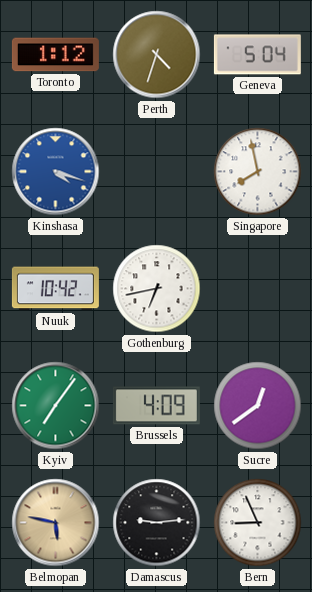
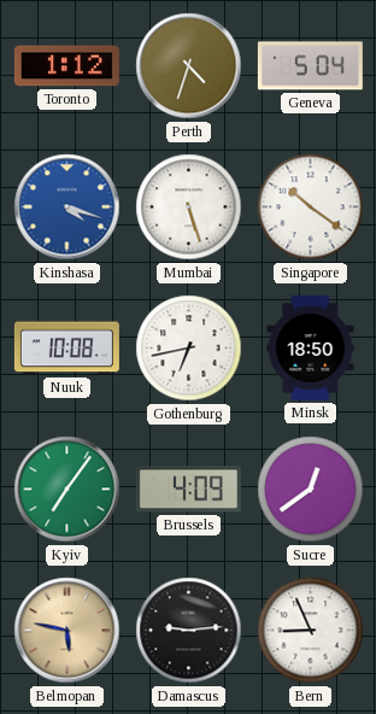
Mumbai: none -> 5:27 (189, 207)
Singapore: 7:58 -> 10:21 (311, 207)
Nuuk: 10:42 -> 10:08 (66, 349)
Minsk: none -> 18:50 (311, 347)
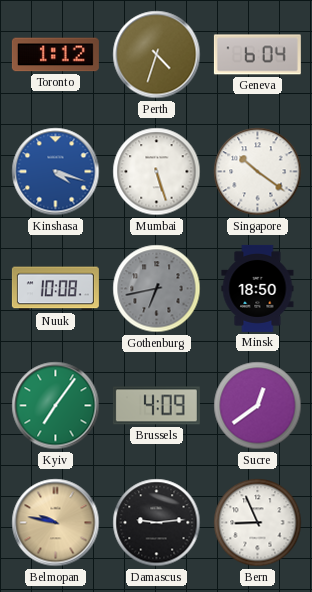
Geneva: 5:04 -> 6:04 (257, 55)
Gothenburg dial: white -> grey (157, 289)
Belmopan: 5:47 -> 9:47 (56, 523)
